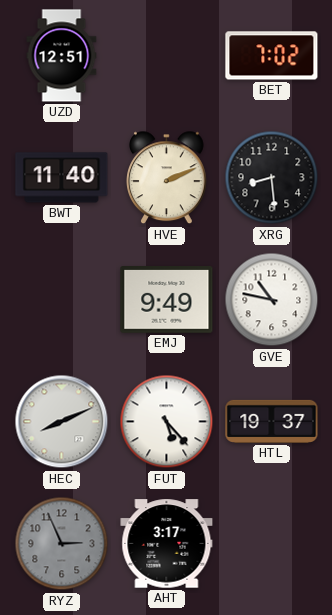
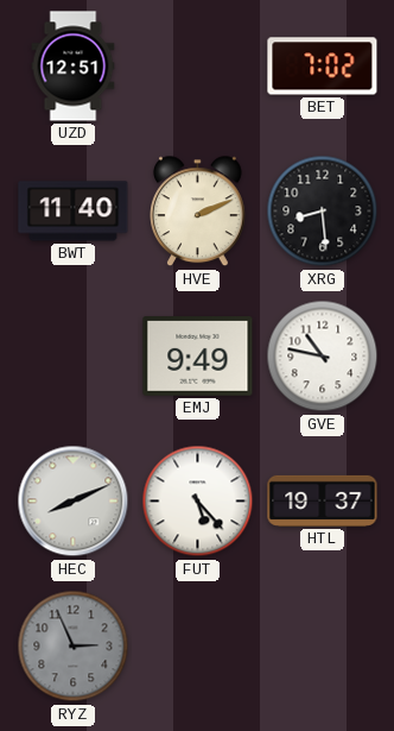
AHT: 3:17 -> none (167, 544)
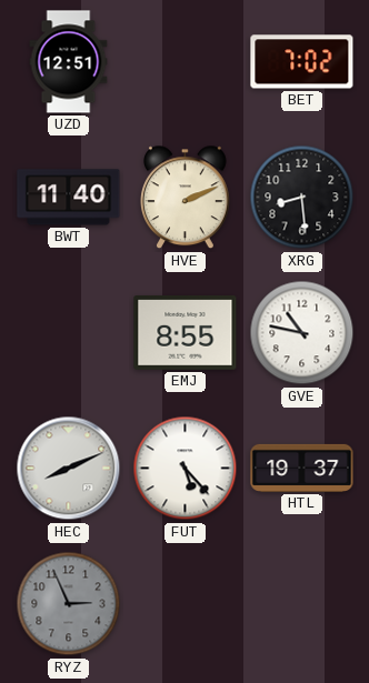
EMJ: 9:49 -> 8:55 (186, 333)
